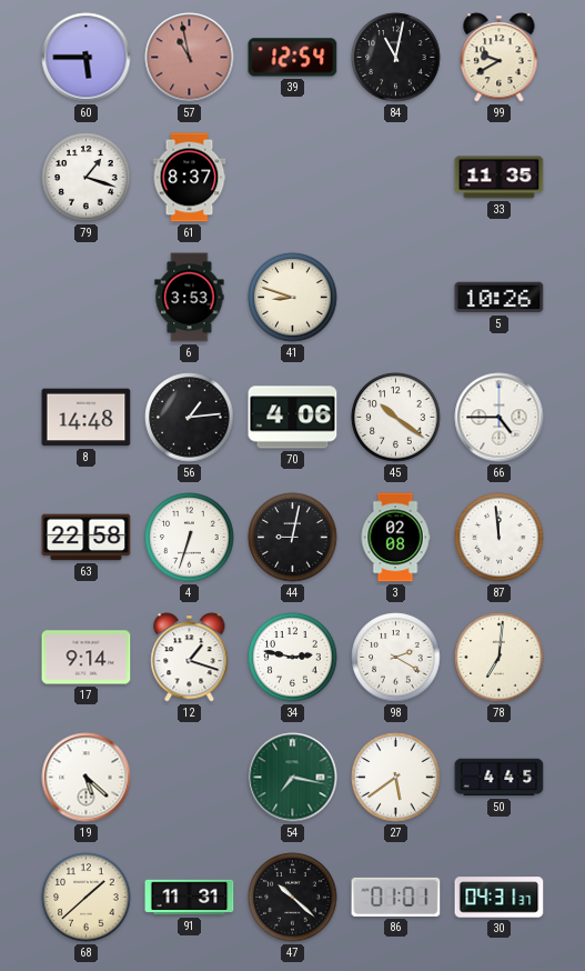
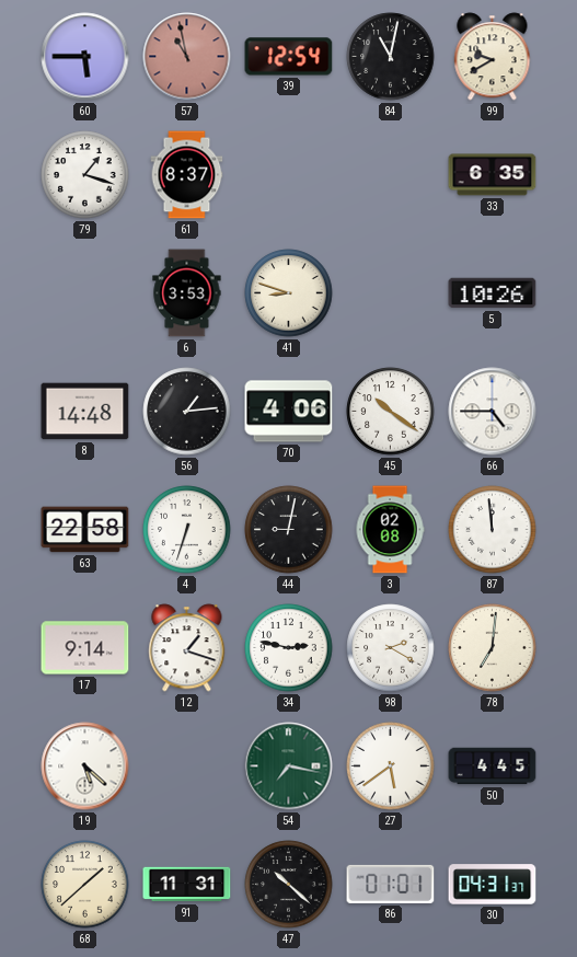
33: 11:35 -> 6:35 (493, 175)
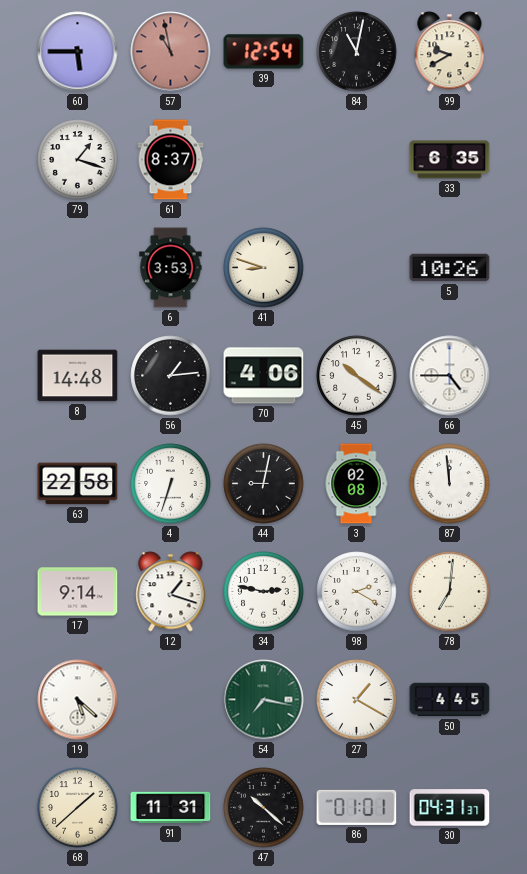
27: 5:39 -> 1:20 (357, 700)
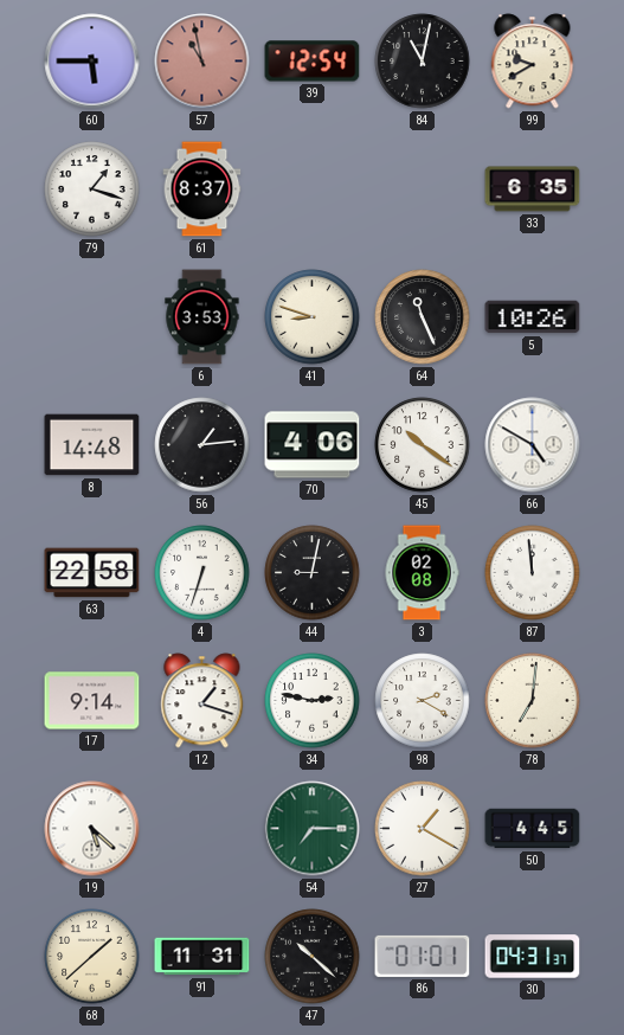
64: none -> 11:26 (423, 317)
66: 4:45 -> 4:50 (533, 445)
54: 7:17 -> 7:15 (313, 829)
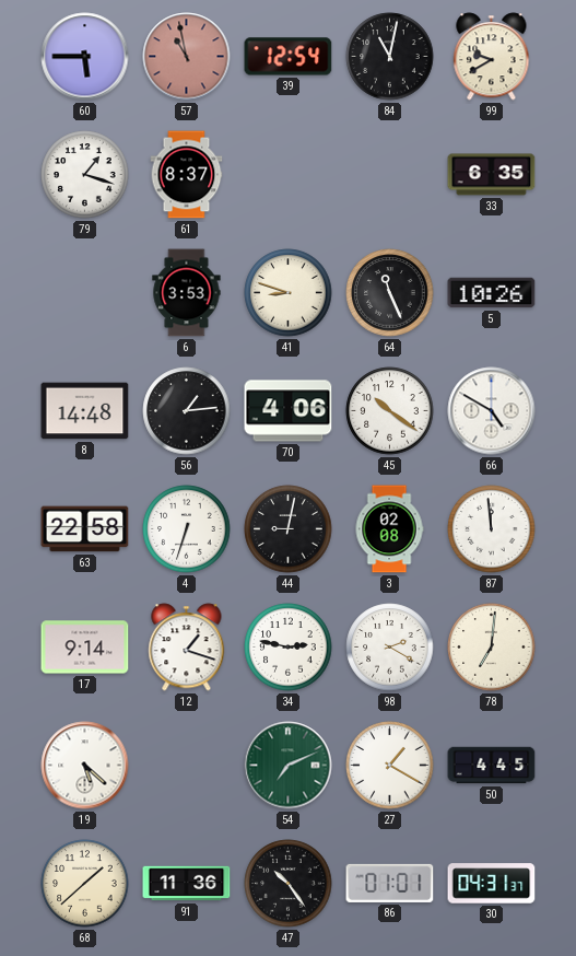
54: 7:15 -> 7:11 (289, 766)
91: 11:31 -> 11:36 (187, 884)
47: 10:22 -> 10:24 (289, 884)
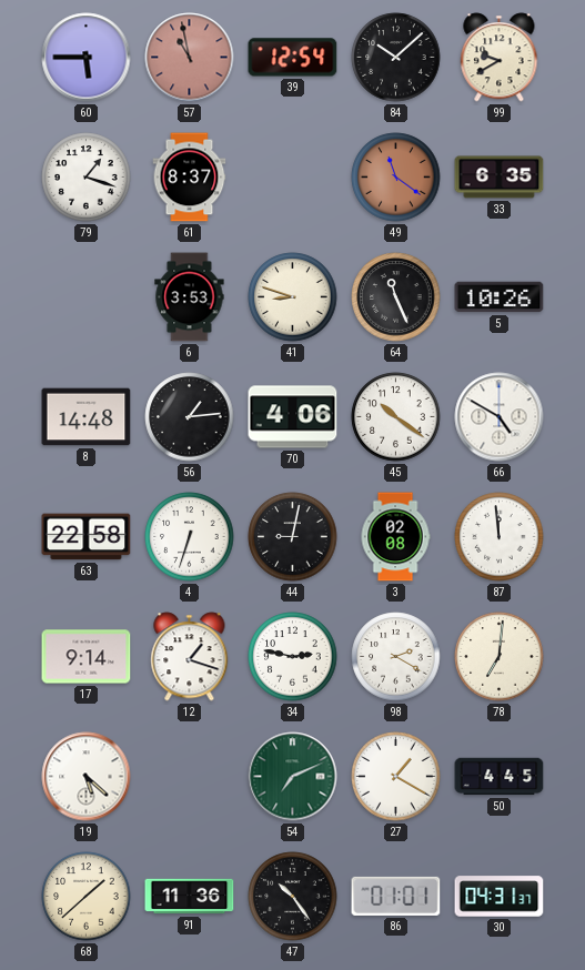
84: 11:02 -> 10:08 (396, 58)
49: none -> 11:21 (396, 178)
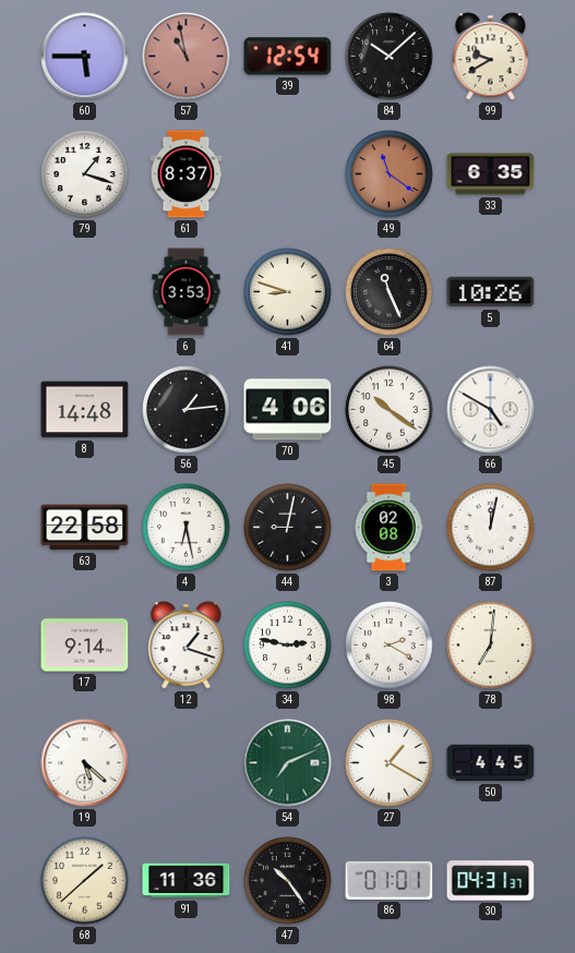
4: 6:33 -> 6:28 (187, 528)
87: 11:59 -> 12:02 (491, 528)
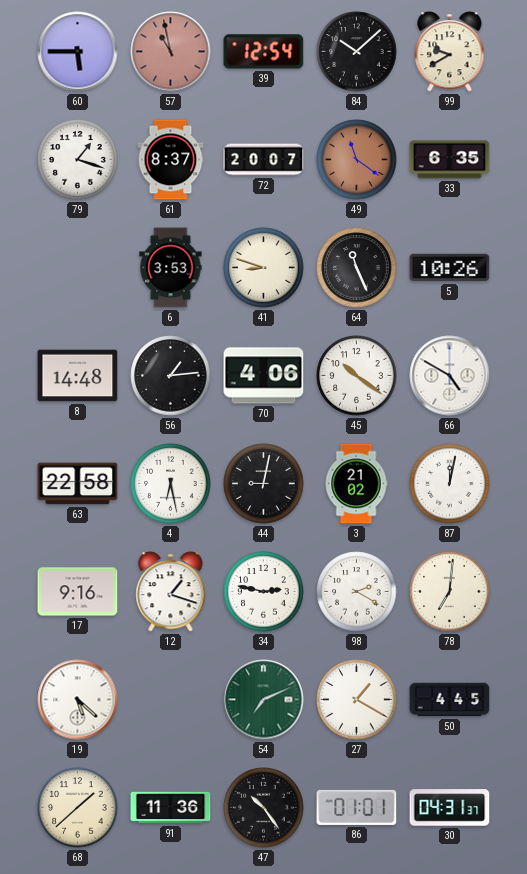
72: none -> 20:07 (264, 160)
3: 02:08 -> 21:02 (356, 484)
17: 9:14 -> 9:16 (78, 592)
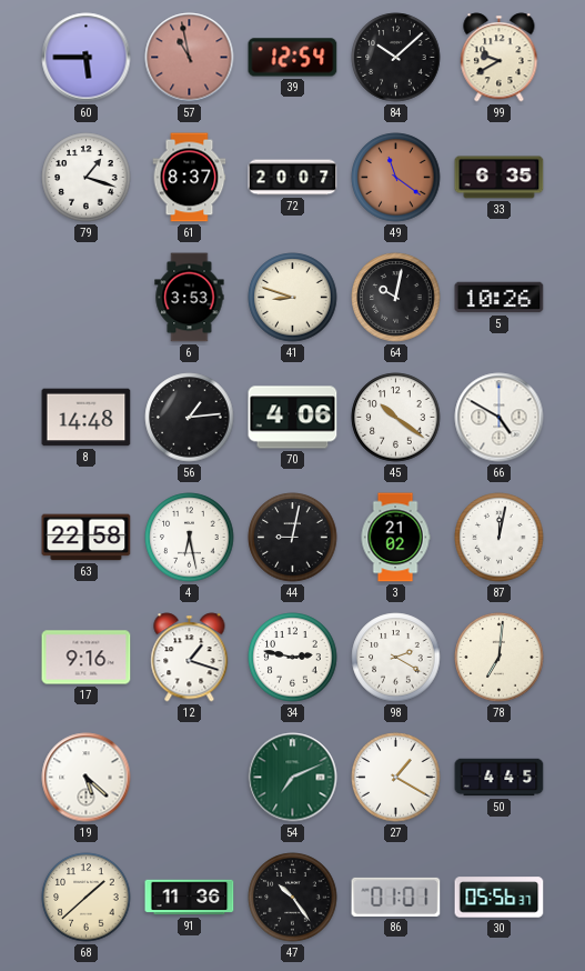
64: 11:26 -> 10:02 (396, 298)
30: 04:31 -> 05:56 (500, 898)
